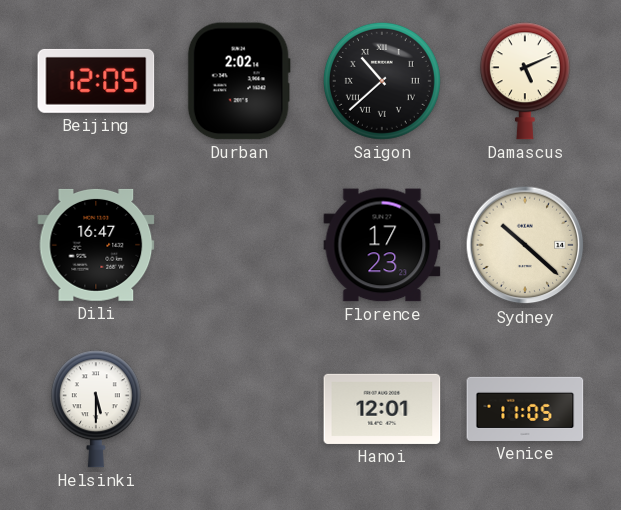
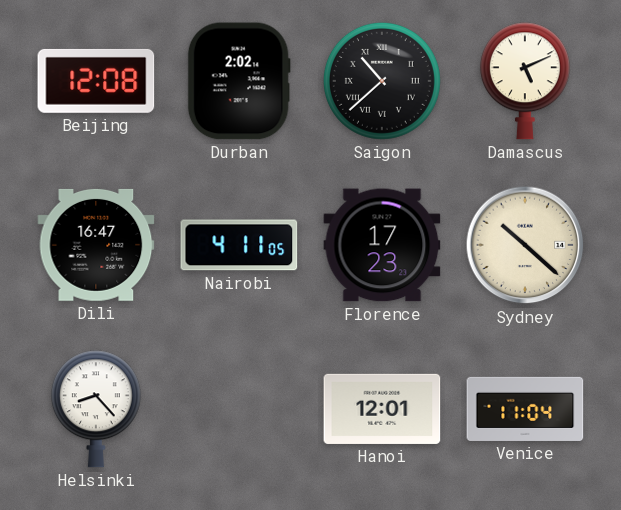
Beijing: 12:05 -> 12:08 (96, 81)
Nairobi: none -> 4:11 (239, 245)
Helsinki: 5:30 -> 8:23 (96, 409)
Venice: 11:05 -> 11:04 (525, 409)
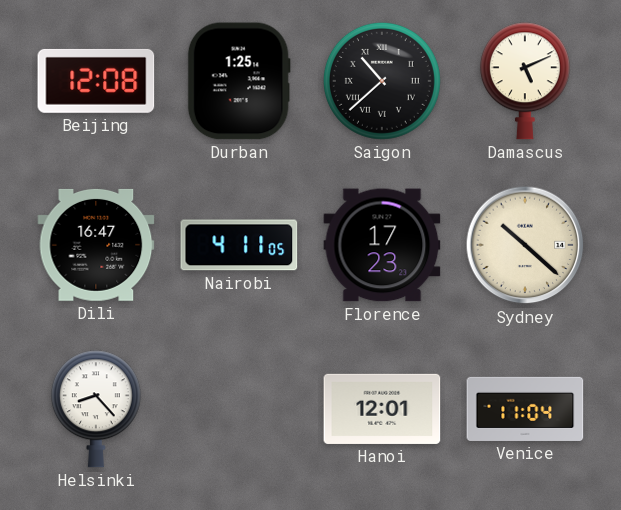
Durban: 2:02 -> 1:25 (239, 81)
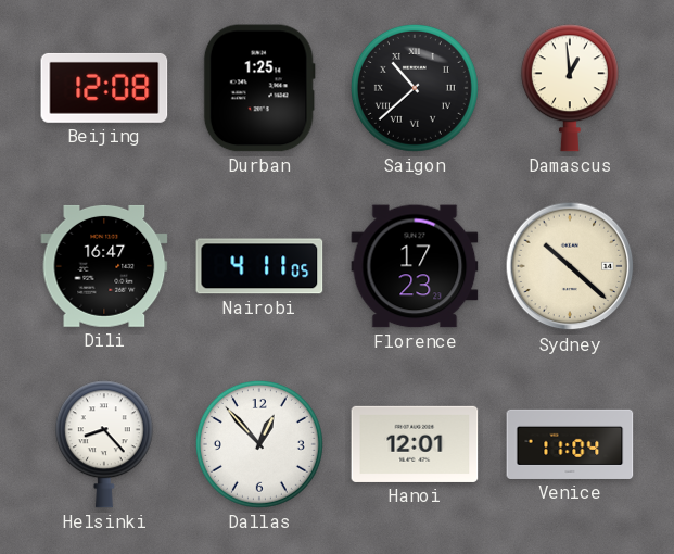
Damascus: 5:11 -> 12:59 (570, 88)
Dallas: none -> 12:53 (259, 444)
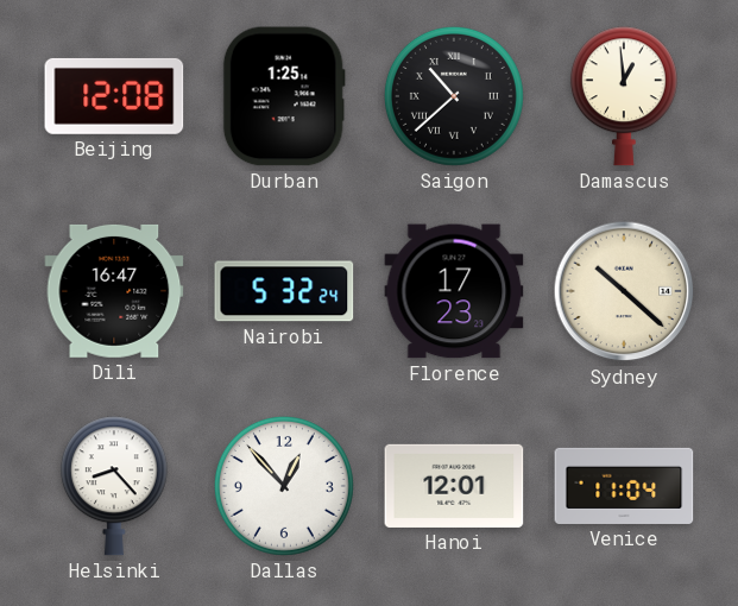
Nairobi: 4:11 -> 5:32 (284, 291)
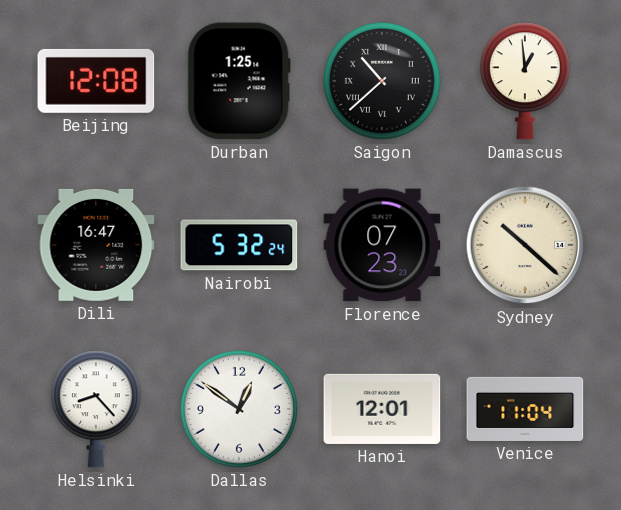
Florence: 17:23 -> 07:23 (382, 245)
Dallas: 12:53 -> 12:51 (239, 409)
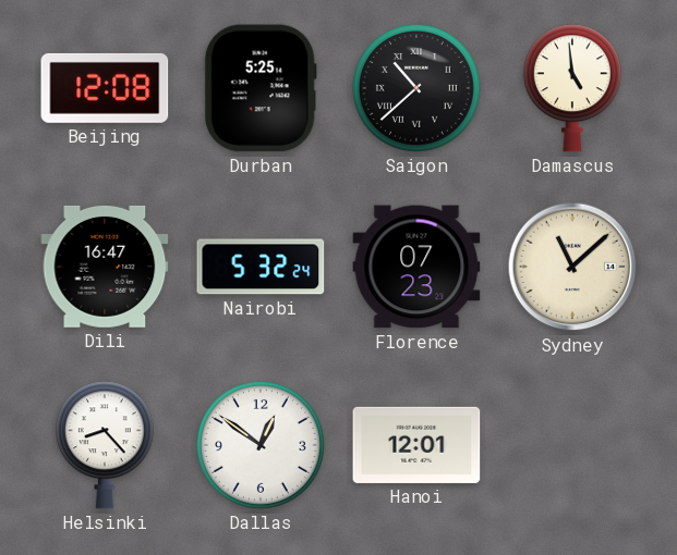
Durban: 1:25 -> 5:25 (261, 88)
Damascus: 12:59 -> 4:59 (572, 88)
Sydney: 10:22 -> 11:08 (572, 267)
Venice: 11:04 -> none (525, 409)
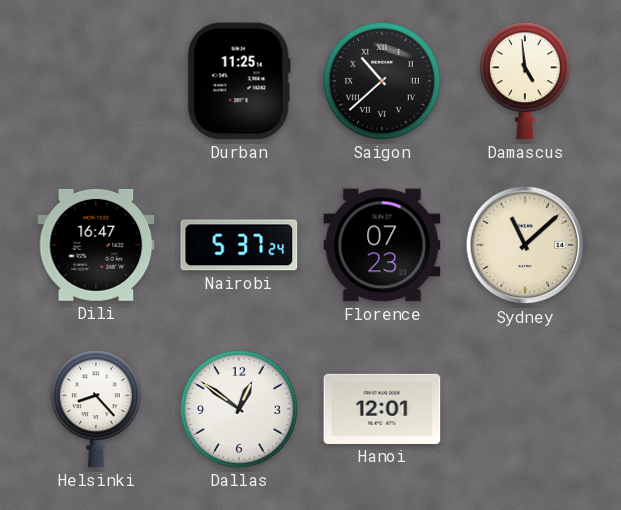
Beijing: 12:08 -> none (105, 88)
Durban: 5:25 -> 11:25 (239, 81)
Nairobi: 5:32 -> 5:37 (239, 245)
